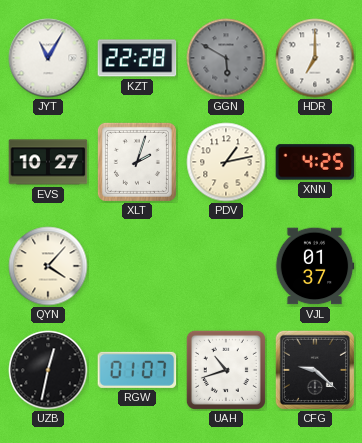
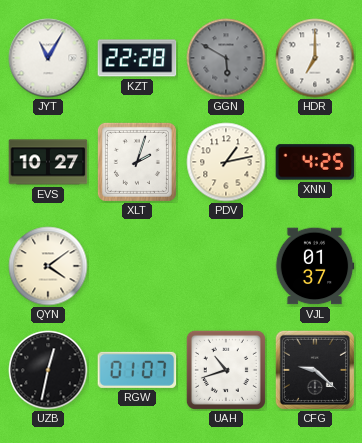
QYN: 4:07 -> 4:09 (48, 266)
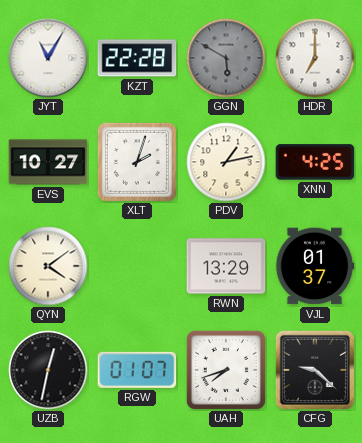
RWN: none -> 13:29 (226, 266)
UAH: 10:42 -> 7:42 (226, 370)
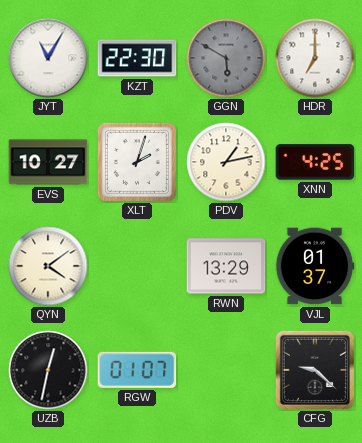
KZT: 22:28 -> 22:30 (137, 58)
UAH: 7:42 -> none (226, 370)
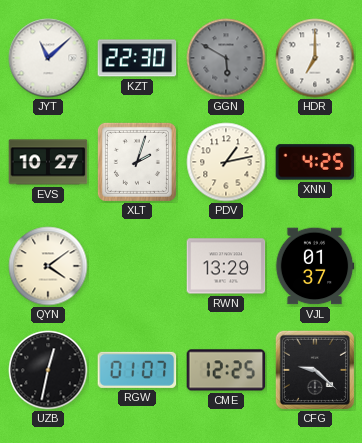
JYT: 11:05 -> 11:08 (48, 58)
CME: none -> 12:25 (226, 370)
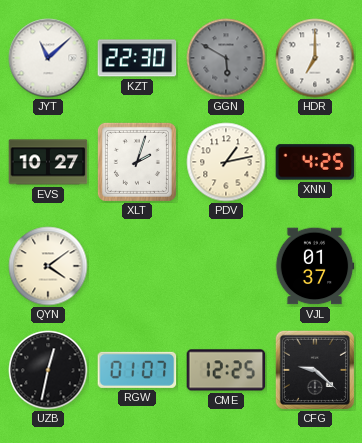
RWN: 13:29 -> none (226, 266)
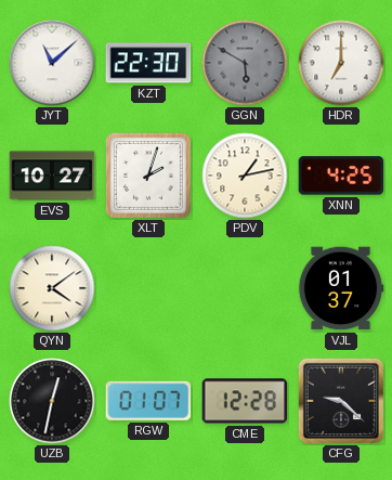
CME: 12:25 -> 12:28 (245, 401)
